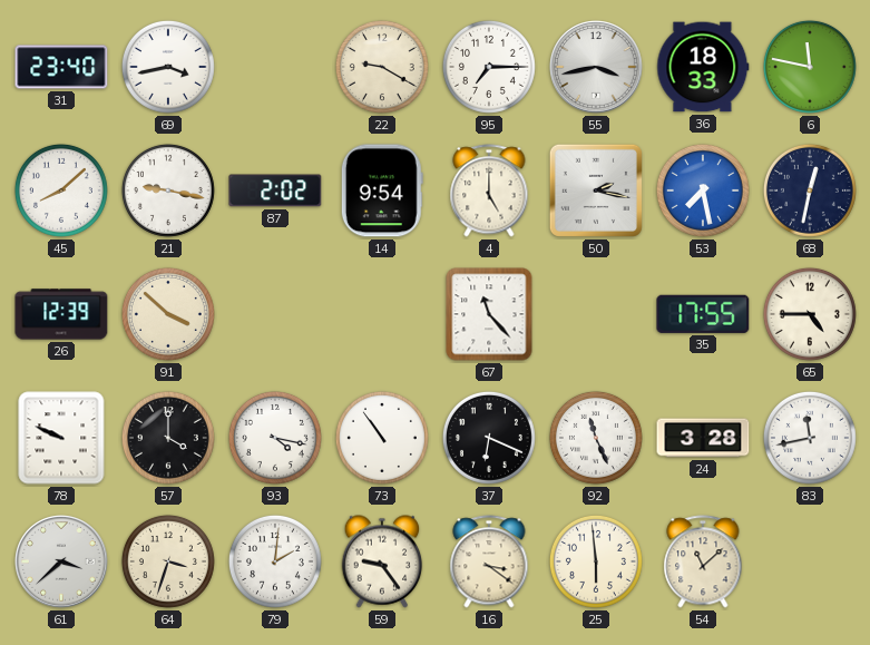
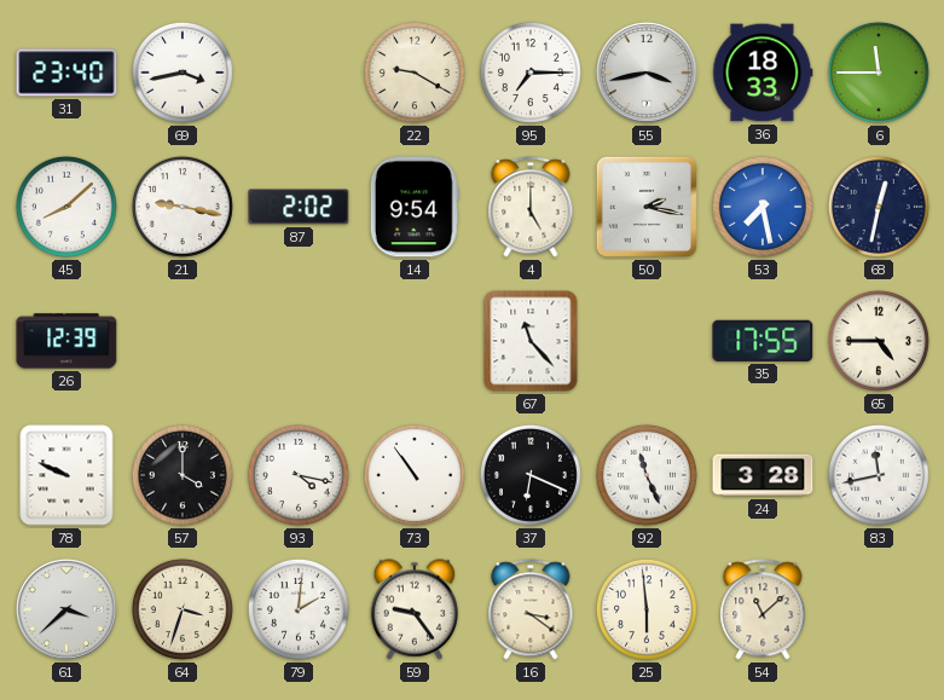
6: 11:47 -> 11:45 (879, 73)
91: 3:52 -> none (168, 314)
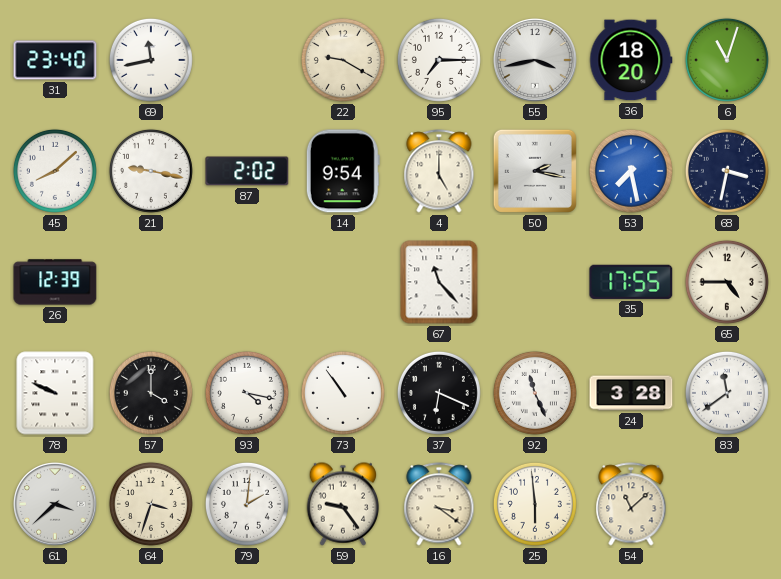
69: 3:43 -> 11:43 (151, 60)
36: 18:33 -> 18:20 (631, 60)
6: 11:45 -> 11:03 (727, 60)
68: 12:32 -> 3:32 (727, 171)
83: 11:43 -> 11:39 (727, 393)
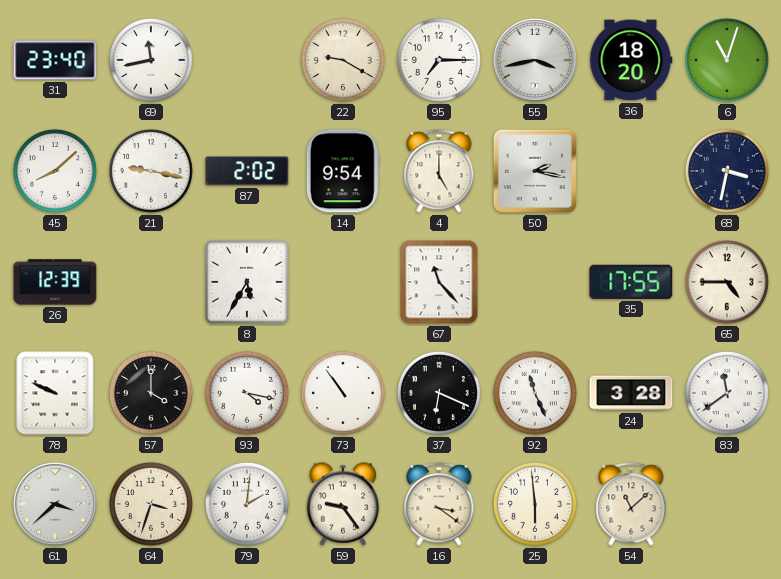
53: 7:28 -> none (631, 171)
8: none -> 5:35 (247, 282)
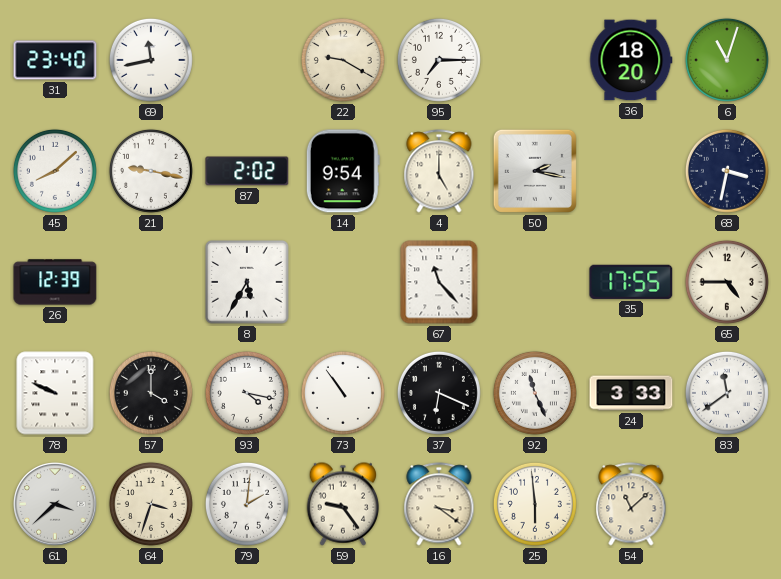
55: 3:43 -> none (536, 61)
24: 3:28 -> 3:33 (631, 393)
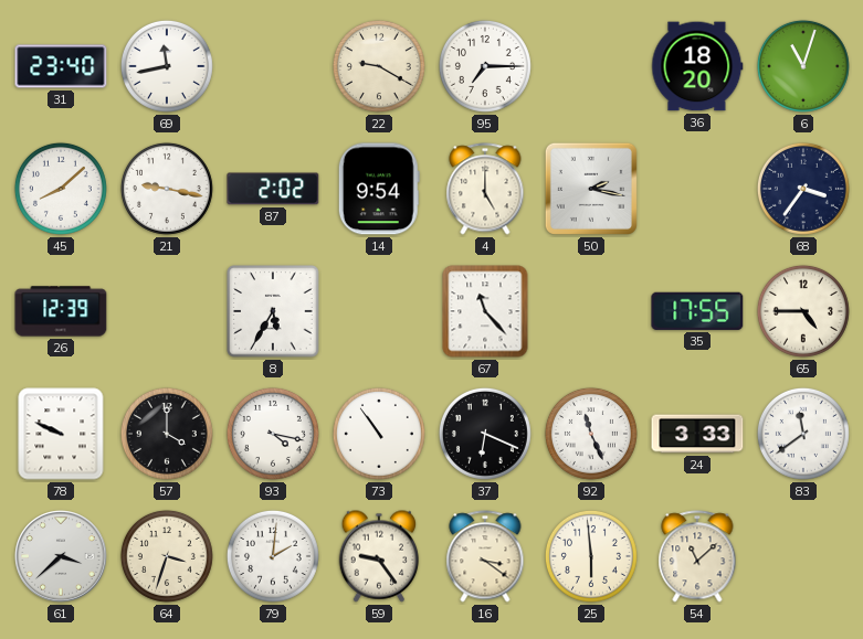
68: 3:32 -> 3:36 (803, 189)
